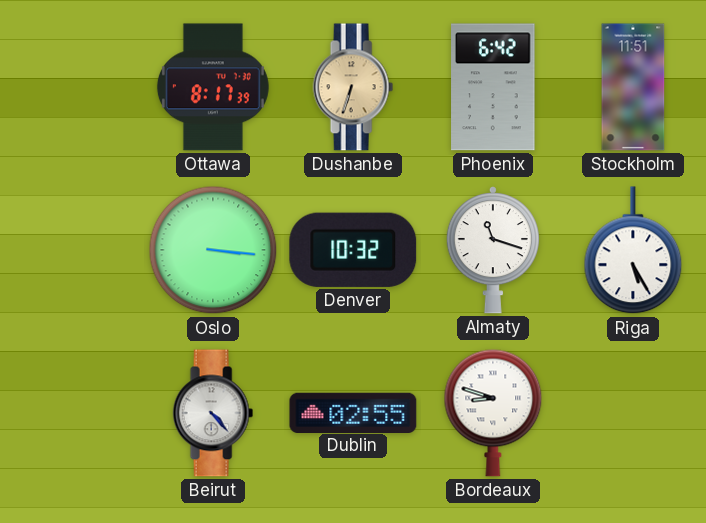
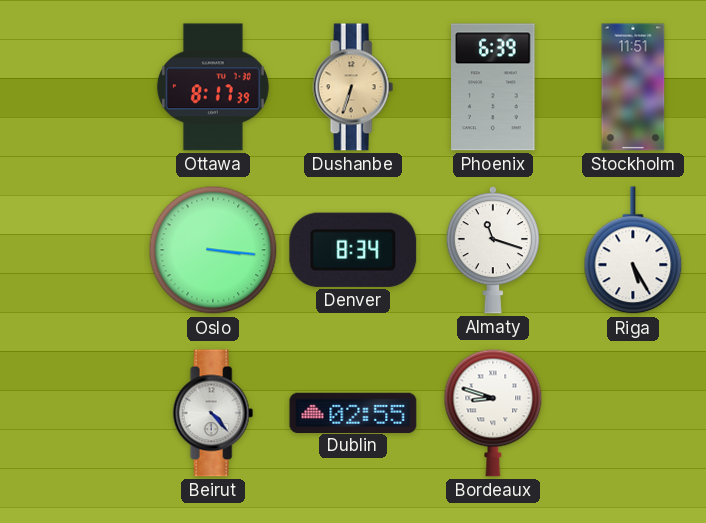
Phoenix: 6:42 -> 6:39 (493, 87)
Denver: 10:32 -> 8:34 (353, 250)
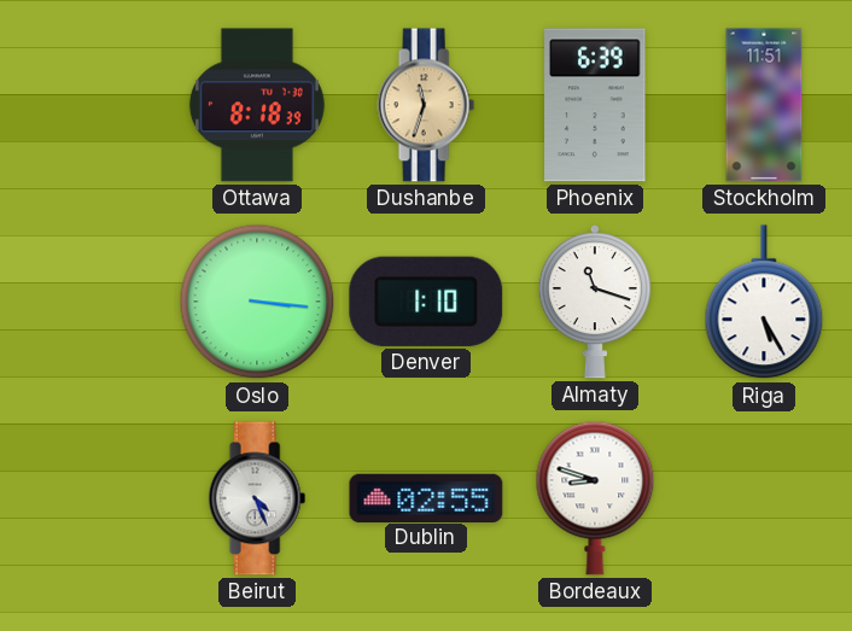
Ottawa: 8:17 -> 8:18 (257, 105)
Dushanbe: 6:33 -> 11:33 (426, 105)
Denver: 8:34 -> 1:10 (426, 302)
Beirut: 4:23 -> 4:26 (257, 498)
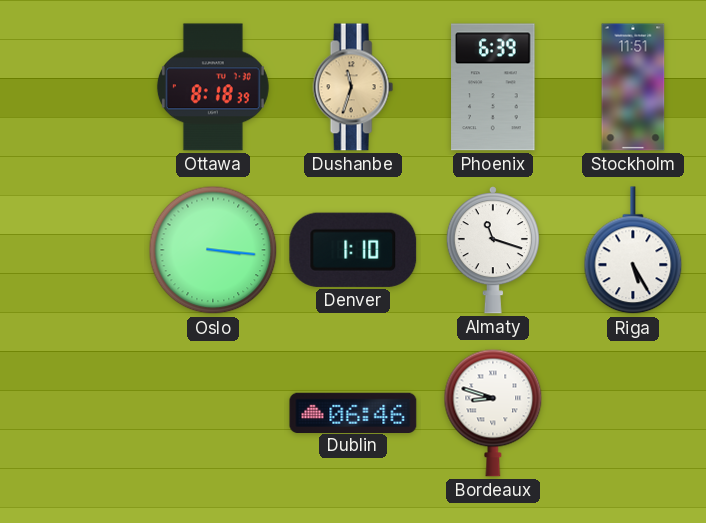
Beirut: 4:26 -> none (257, 498)
Dublin: 02:55 -> 06:46 (353, 412)
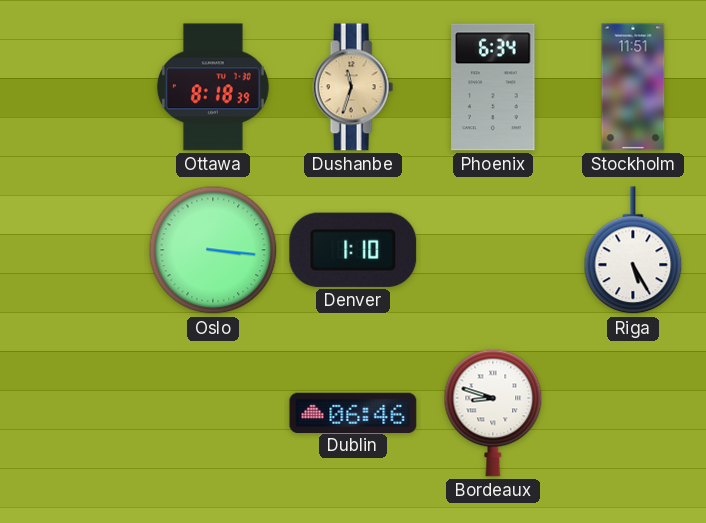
Phoenix: 6:39 -> 6:34 (493, 87)
Almaty: 11:18 -> none (493, 251)
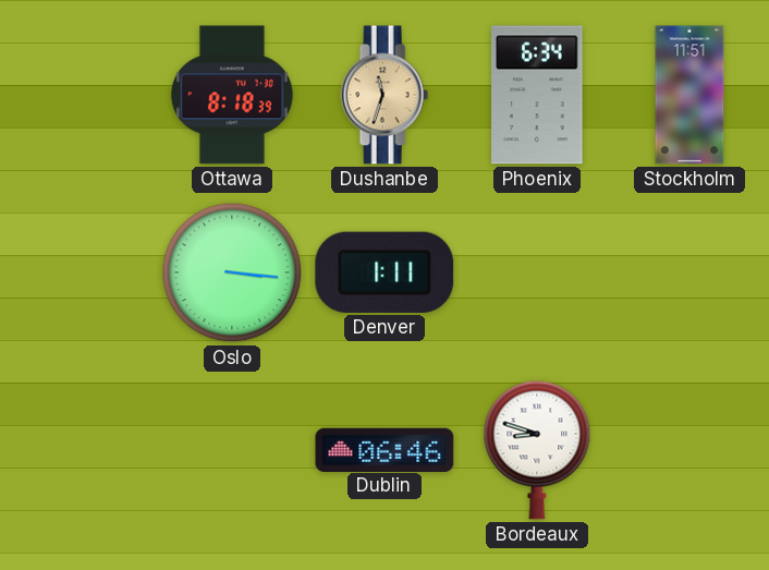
Denver: 1:10 -> 1:11 (384, 272)
Riga: 5:25 -> none (633, 251)
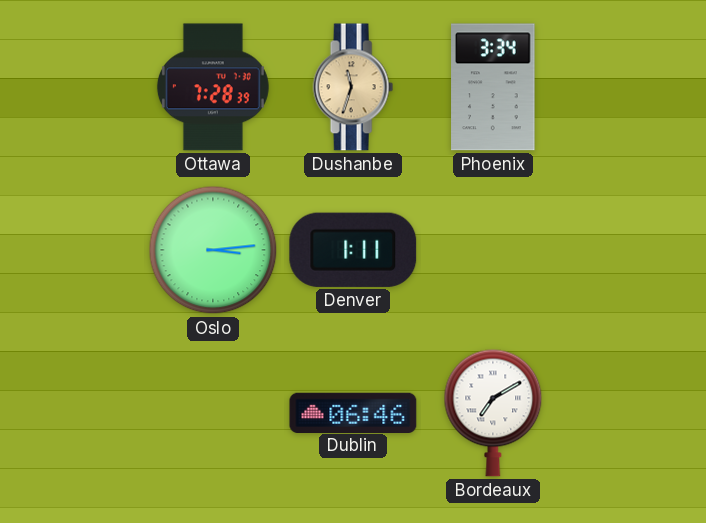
Ottawa: 8:18 -> 7:28 (213, 87)
Phoenix: 6:34 -> 3:34 (493, 87)
Stockholm: 11:51 -> none (689, 95)
Oslo: 3:16 -> 3:14 (213, 250)
Bordeaux: 8:48 -> 7:10 (493, 413)
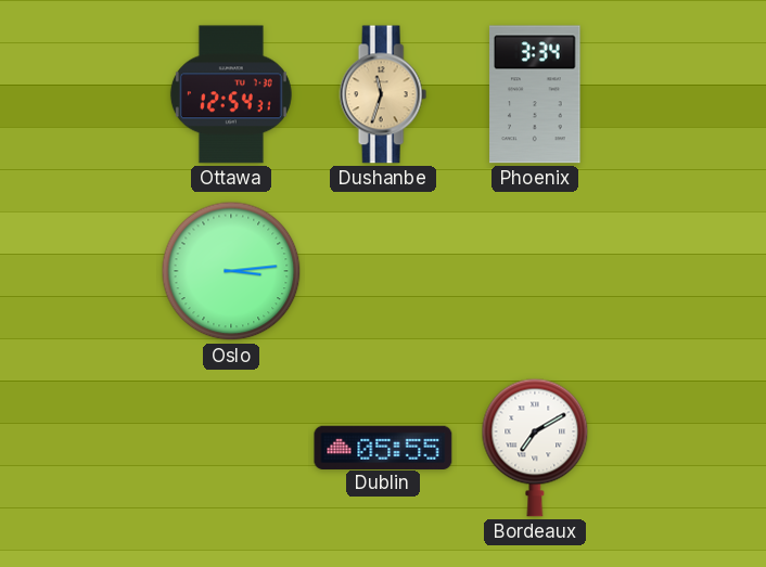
Ottawa: 7:28 -> 12:54 (231, 94)
Denver: 1:11 -> none (353, 250)
Dublin: 06:46 -> 05:55 (383, 447)
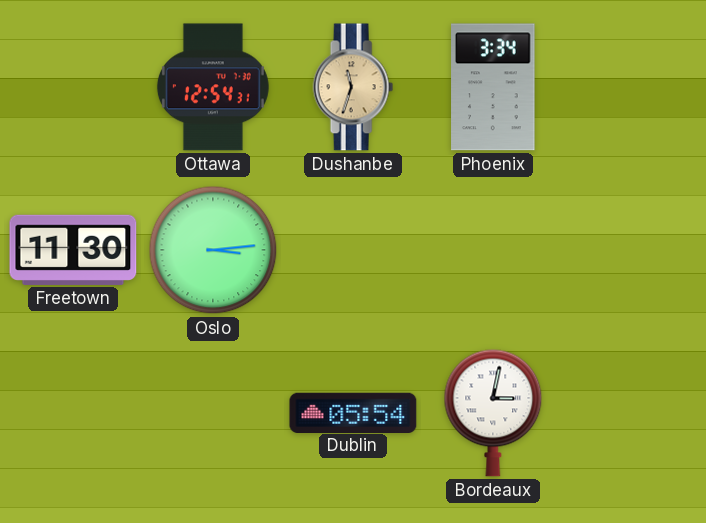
Freetown: none -> 11:30 (73, 250)
Dublin: 05:55 -> 05:54 (353, 412)
Bordeaux: 7:10 -> 3:02 (493, 413)
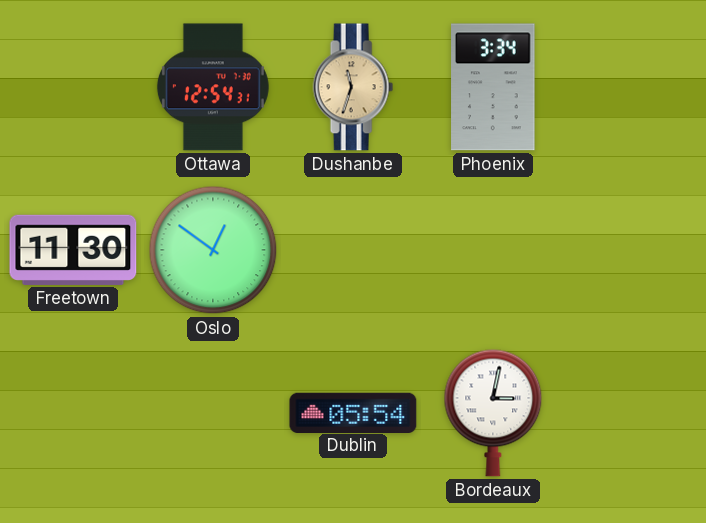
Oslo: 3:14 -> 12:51 (213, 250)
